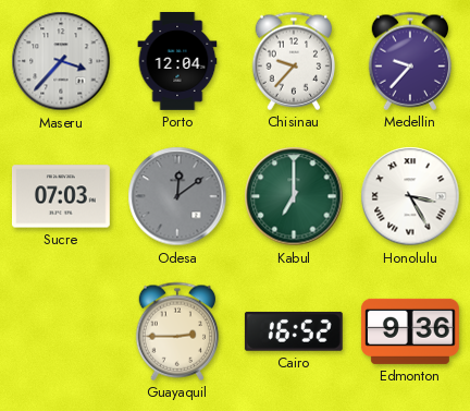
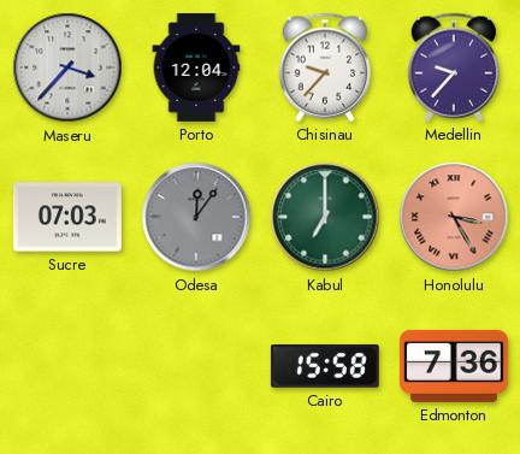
Odesa: 12:09 -> 12:06 (196, 217)
Honolulu dial: white -> salmon (454, 217)
Guayaquil: 2:45 -> none (177, 331)
Cairo: 16:52 -> 15:58 (325, 366)
Edmonton: 9:36 -> 7:36 (454, 366)
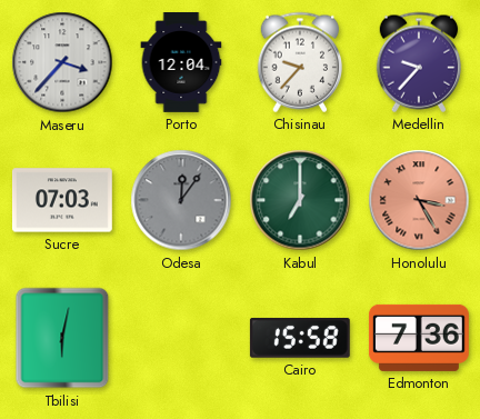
Tbilisi: none -> 6:02 (62, 338)
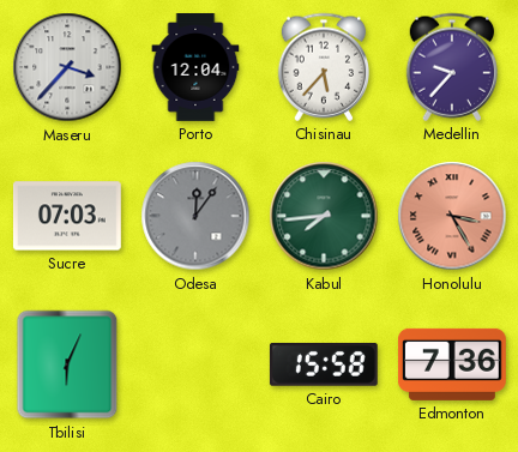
Chisinau: 9:37 -> 5:37 (324, 67)
Kabul: 7:00 -> 7:44 (324, 216)
Tbilisi: 6:02 -> 6:04 (67, 364)
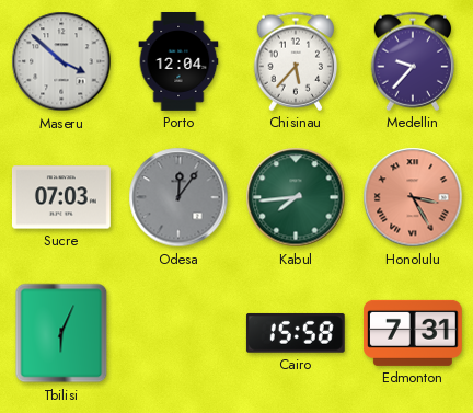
Maseru: 3:37 -> 3:52 (61, 61)
Edmonton: 7:36 -> 7:31 (413, 333)
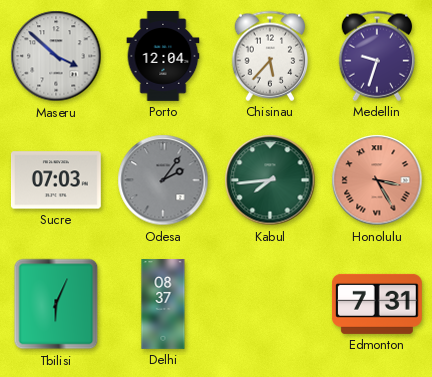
Medellin: 9:37 -> 9:33 (377, 56)
Odesa: 12:06 -> 2:06 (163, 180)
Delhi: none -> 08:37 (163, 305)
Cairo: 15:58 -> none (296, 333)
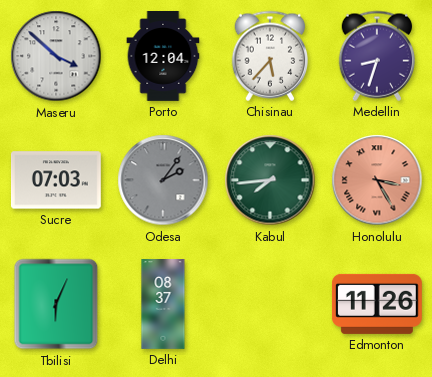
Medellin: 9:33 -> 8:33 (377, 56)
Edmonton: 7:31 -> 11:26 (377, 304)
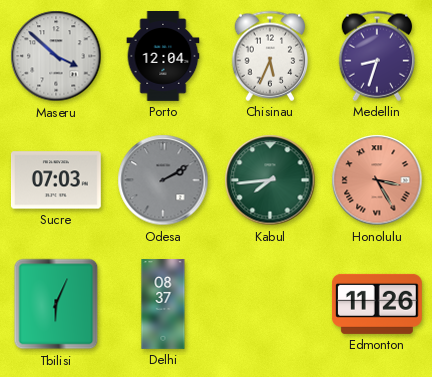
Chisinau: 5:37 -> 5:34 (270, 56)
Odesa: 2:06 -> 2:10 (163, 180)
